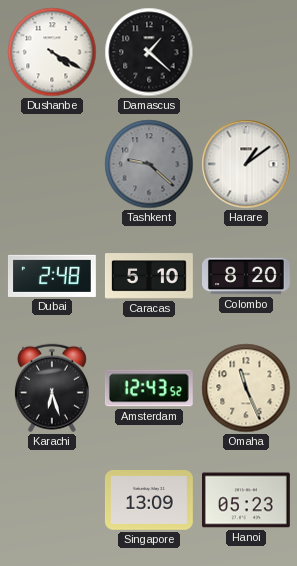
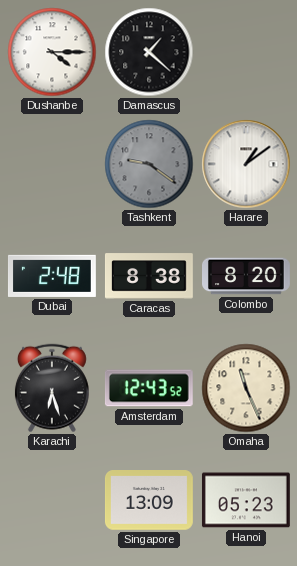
Dushanbe: 4:20 -> 4:15 (52, 52)
Tashkent: 9:22 -> 9:21 (149, 164)
Caracas: 5:10 -> 8:38 (149, 276)
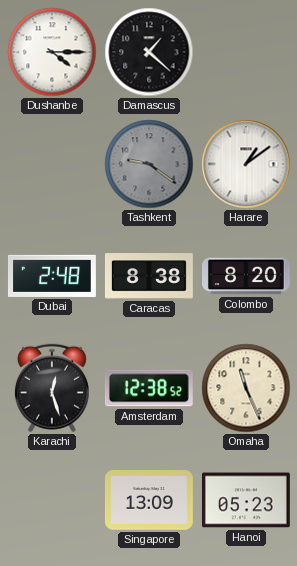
Karachi: 6:27 -> 12:27 (52, 388)
Amsterdam: 12:43 -> 12:38 (149, 388)
